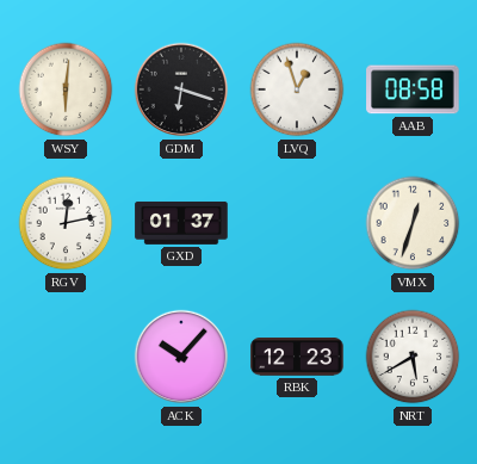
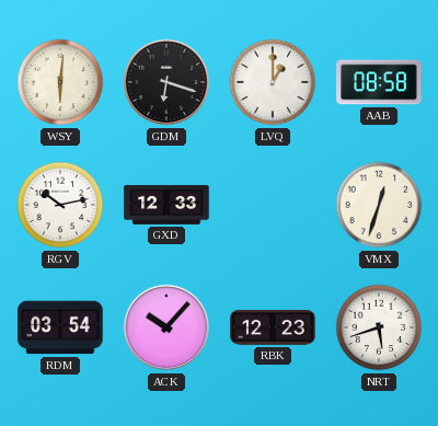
LVQ: 12:57 -> 1:00 (273, 82)
RGV: 12:13 -> 10:13 (60, 205)
GXD: 01:37 -> 12:33 (166, 205)
RDM: none -> 03:54 (60, 327)
NRT: 5:40 -> 5:42 (379, 327)
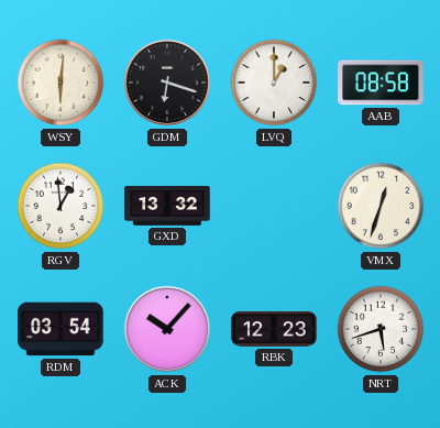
RGV: 10:13 -> 12:59 (61, 206)
GXD: 12:33 -> 13:32 (167, 206)
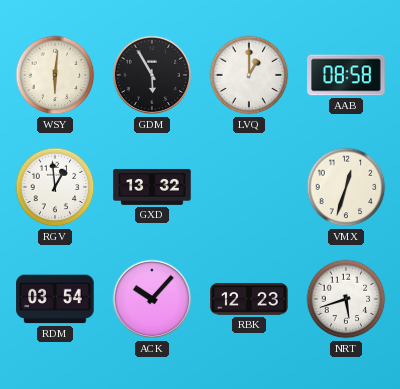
GDM: 6:18 -> 5:55 (152, 75)
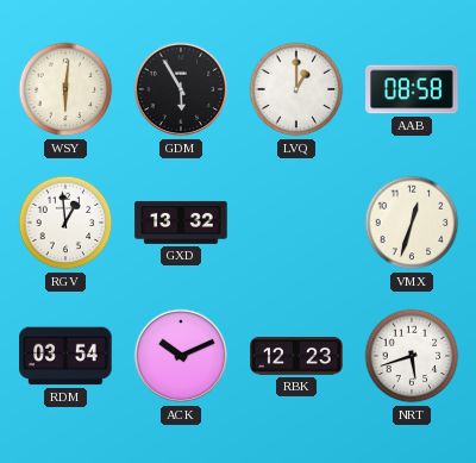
ACK: 10:07 -> 10:11 (181, 356)
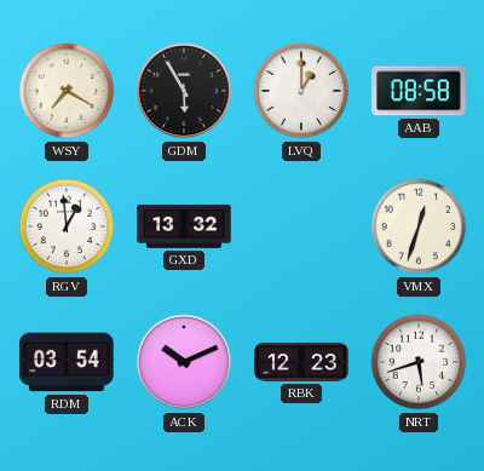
WSY: 6:01 -> 7:20 (67, 91)
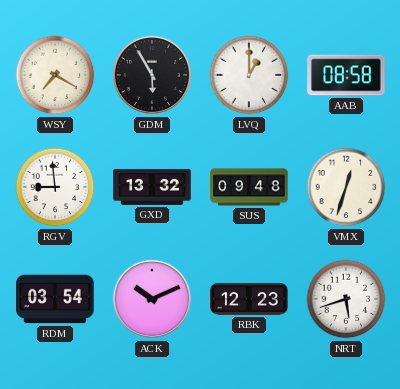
RGV: 12:59 -> 8:59 (55, 187)
SUS: none -> 09:48 (249, 187)
